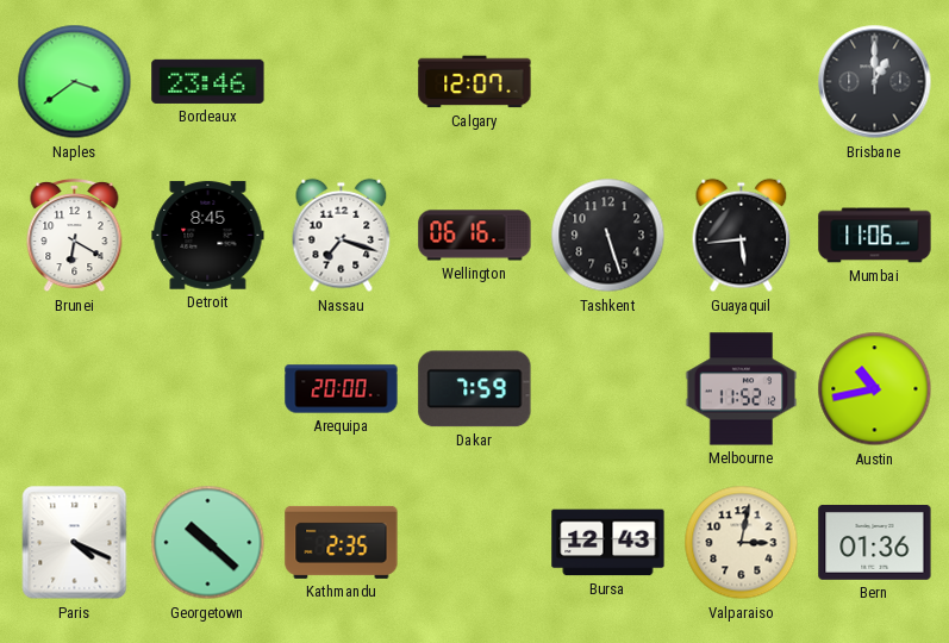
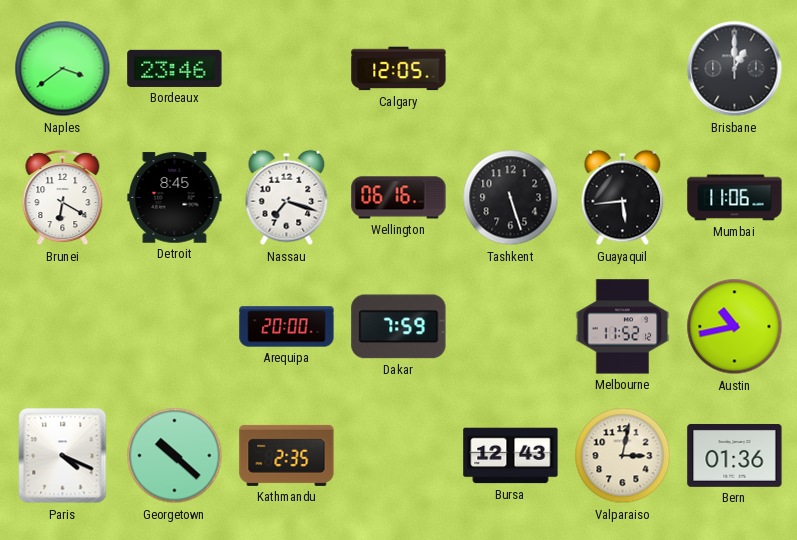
Calgary: 12:07 -> 12:05 (399, 69)
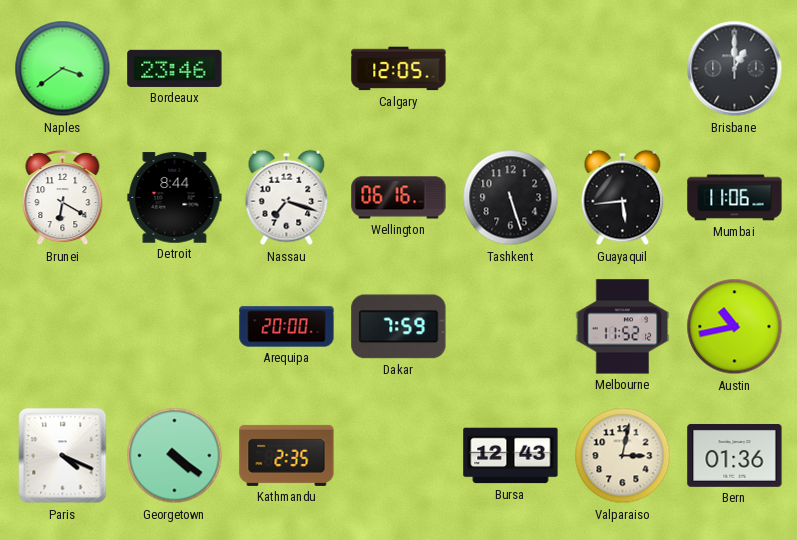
Detroit: 8:45 -> 8:44 (175, 198)
Georgetown: 10:22 -> 4:21 (175, 456)
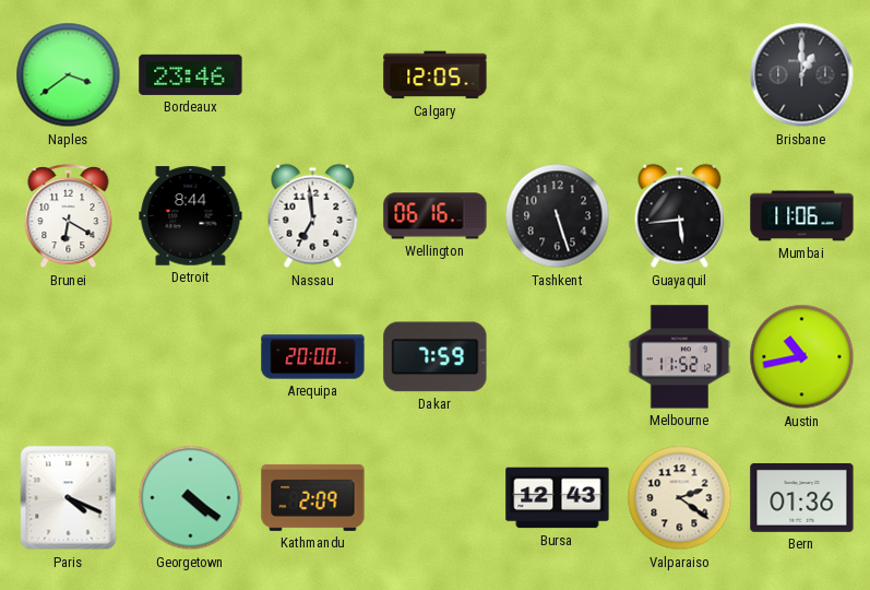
Nassau: 7:18 -> 6:59 (313, 216)
Kathmandu: 2:35 -> 2:09 (313, 497)
Valparaiso: 3:02 -> 2:21 (680, 498)
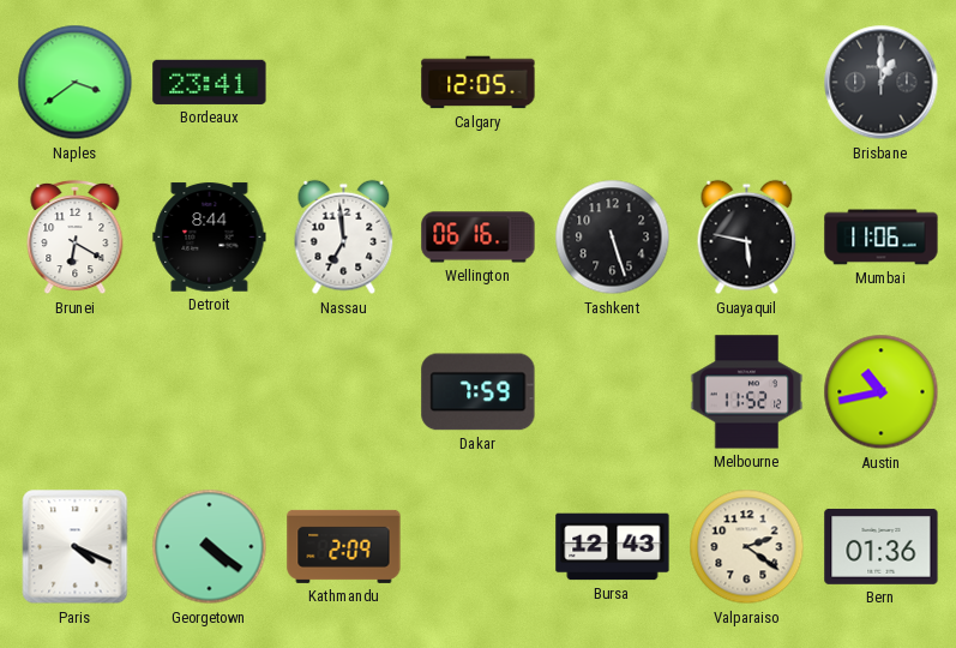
Bordeaux: 23:46 -> 23:41 (210, 82)
Guayaquil: 5:44 -> 5:47 (747, 238)
Arequipa: 20:00 -> none (313, 357)
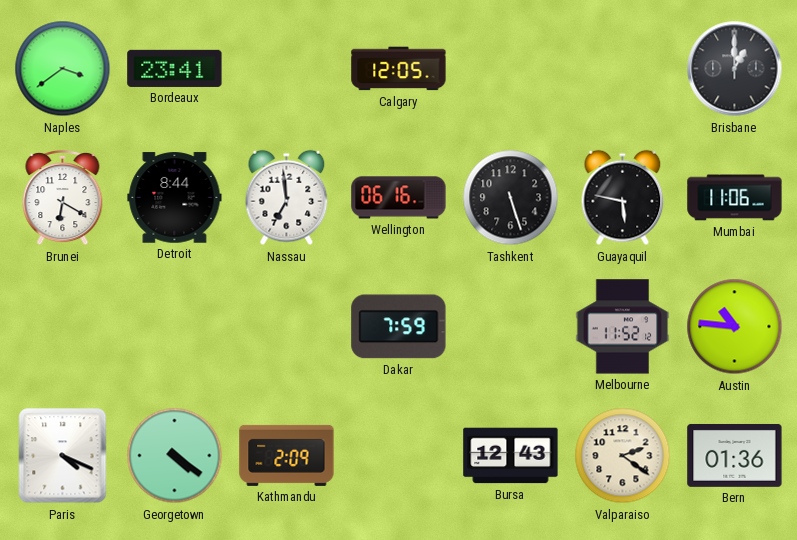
Austin: 10:43 -> 10:46 (735, 327)
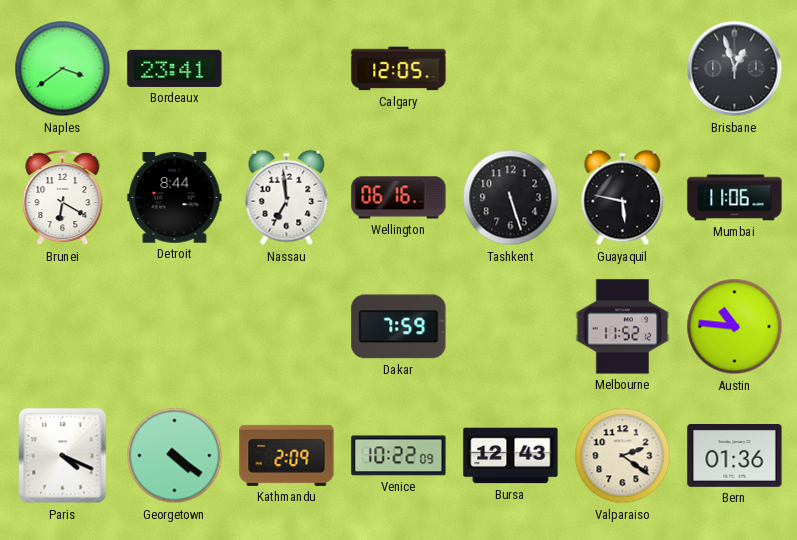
Brisbane: 1:00 -> 12:57 (735, 69)
Venice: none -> 10:22 (399, 456)
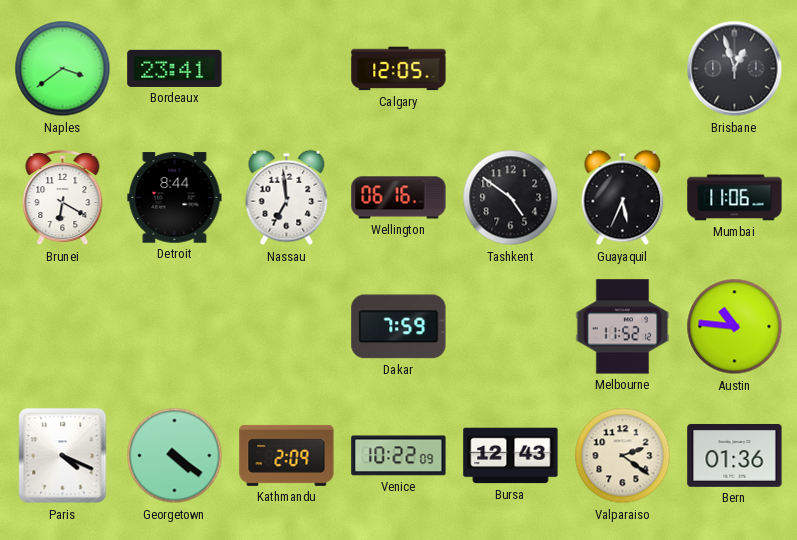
Tashkent: 5:27 -> 4:51 (511, 198)
Guayaquil: 5:47 -> 5:34 (623, 198)
